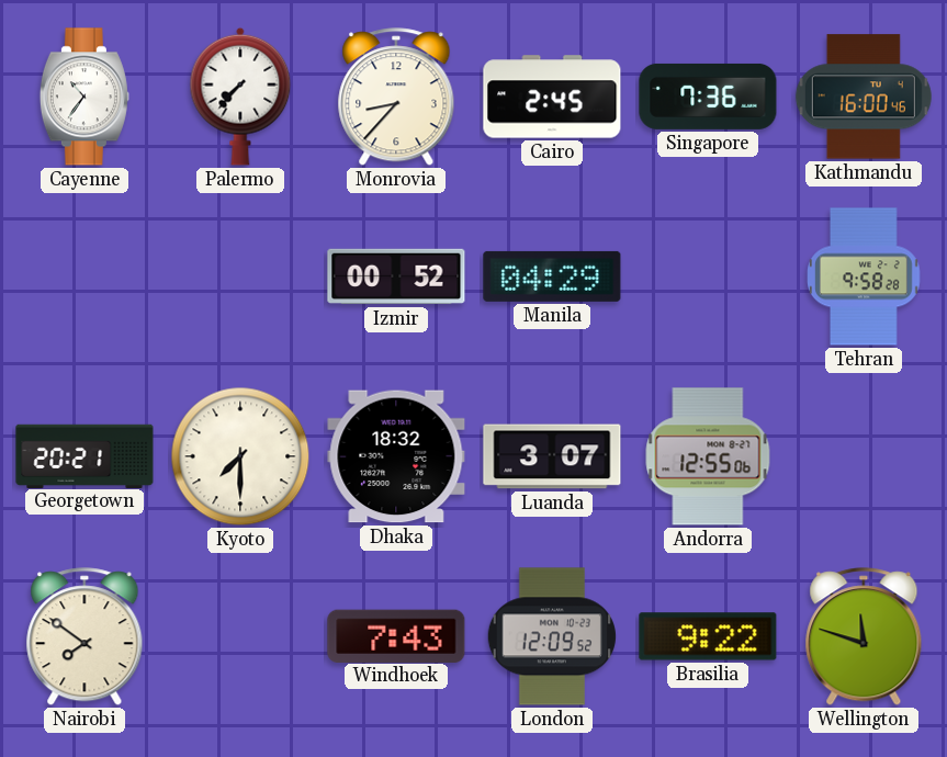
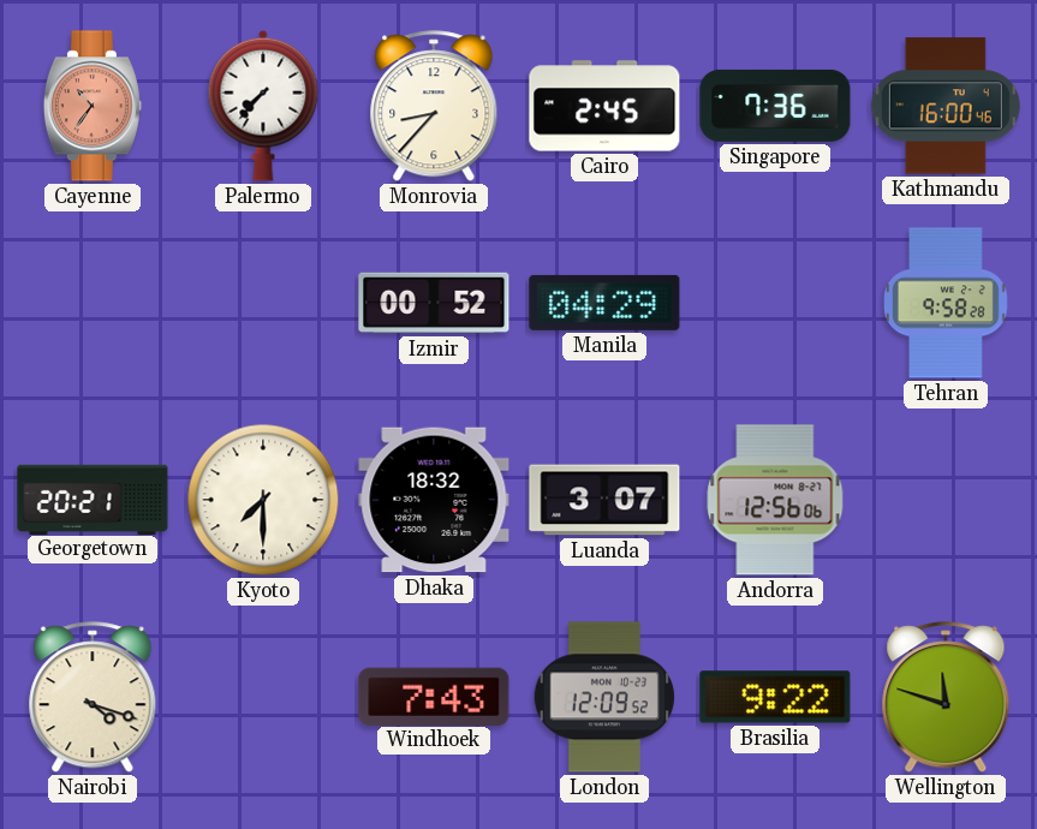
Cayenne dial: white -> salmon (93, 106)
Andorra: 12:55 -> 12:56 (775, 500)
Nairobi: 7:51 -> 4:18 (93, 698)
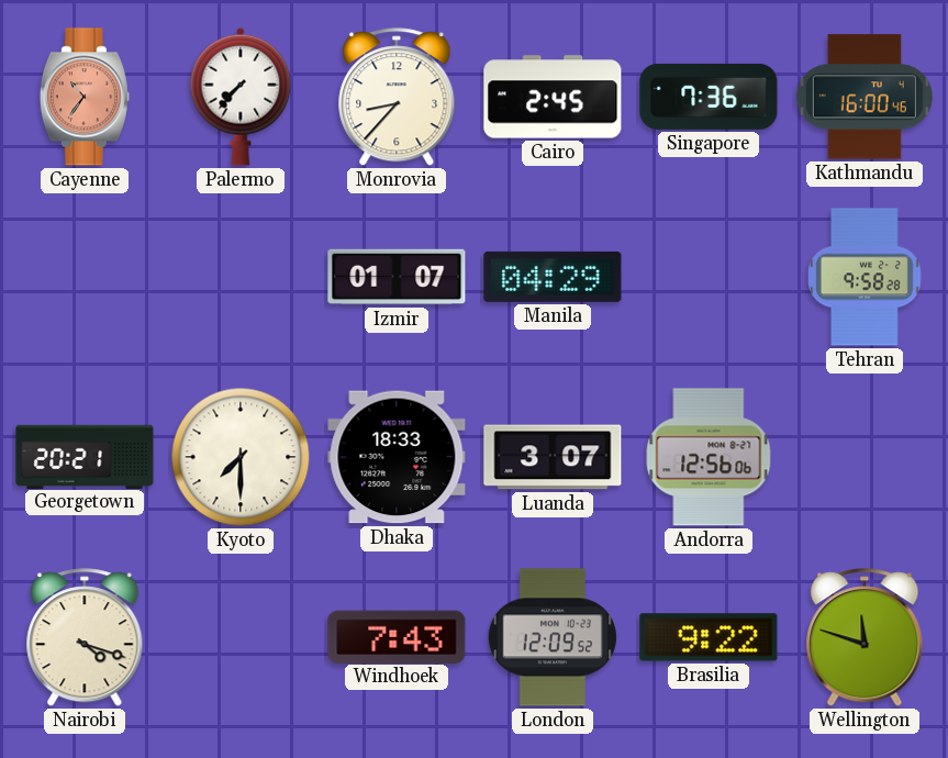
Izmir: 00:52 -> 01:07 (397, 277)
Dhaka: 18:32 -> 18:33 (397, 457)
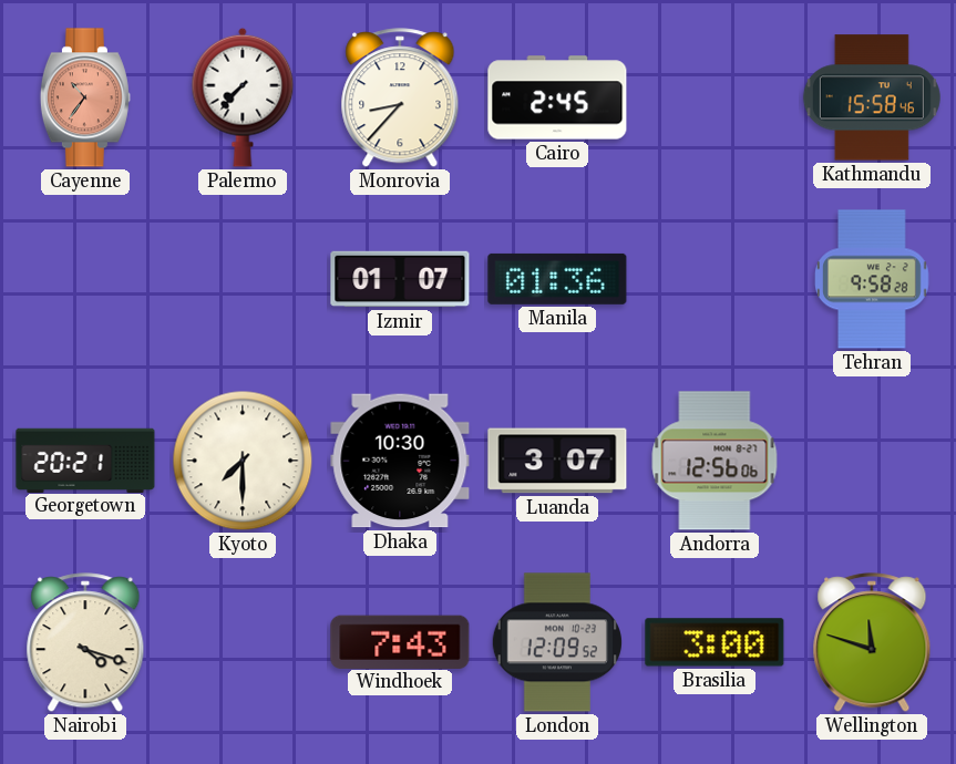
Singapore: 7:36 -> none (709, 97)
Kathmandu: 16:00 -> 15:58 (872, 97)
Manila: 04:29 -> 01:36 (557, 279)
Dhaka: 18:33 -> 10:30 (400, 461)
Brasilia: 9:22 -> 3:00 (715, 642)
